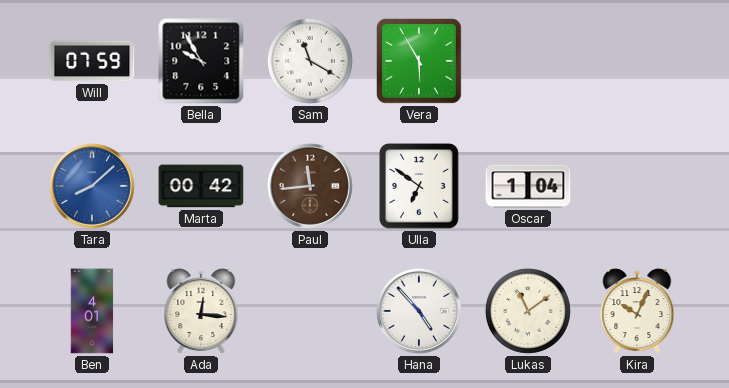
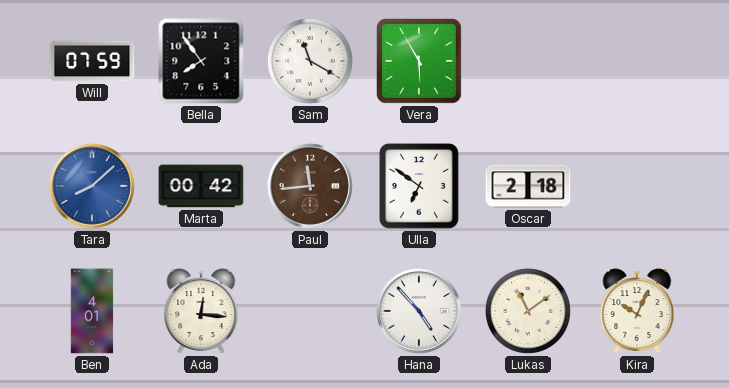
Bella: 9:55 -> 7:54 (201, 61)
Oscar: 1:04 -> 2:18 (528, 186)
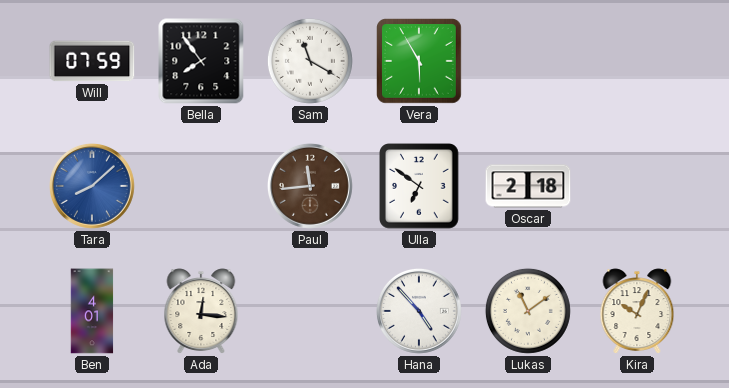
Marta: 00:42 -> none (201, 186)
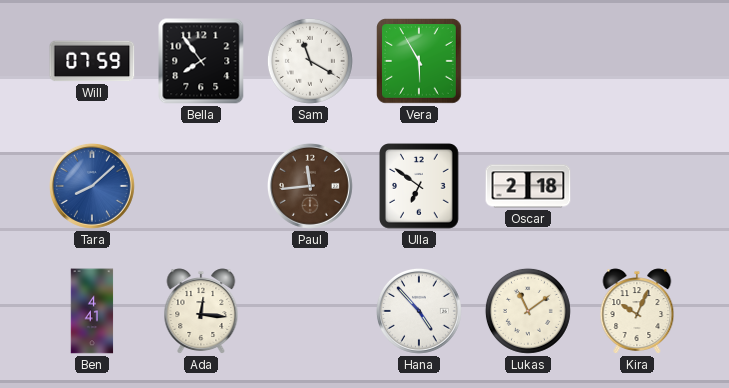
Ben: 4:01 -> 4:41 (92, 311)
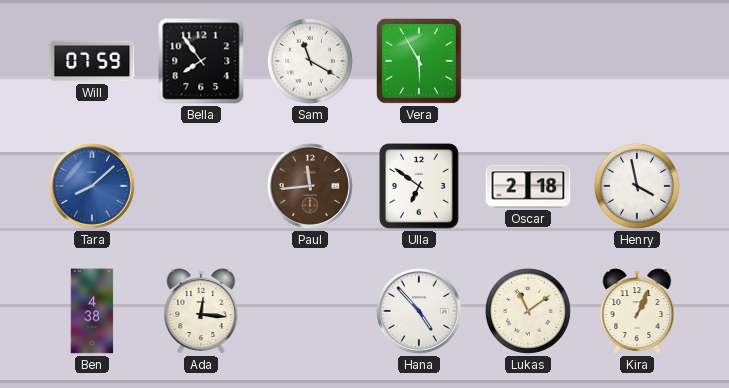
Henry: none -> 3:58 (637, 186)
Ben: 4:41 -> 4:38 (92, 311)
Kira: 10:04 -> 1:04 (637, 311)
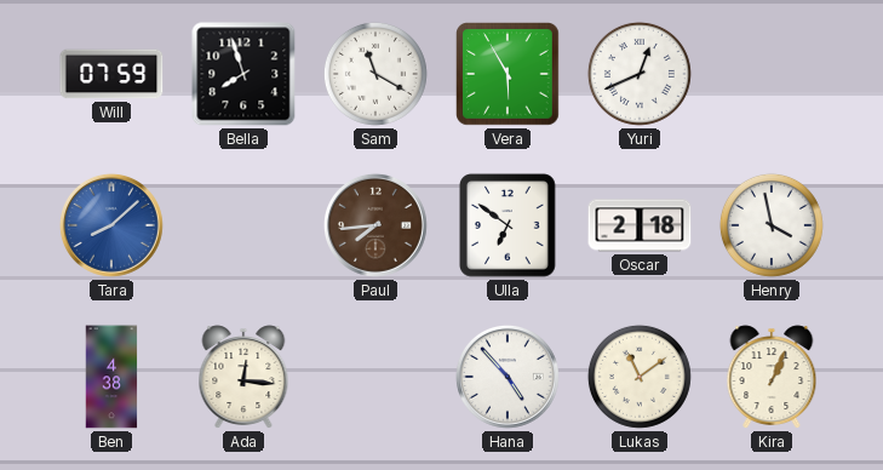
Bella: 7:54 -> 7:57 (243, 74)
Yuri: none -> 12:41 (640, 74)
Paul: 11:44 -> 7:44 (377, 227)
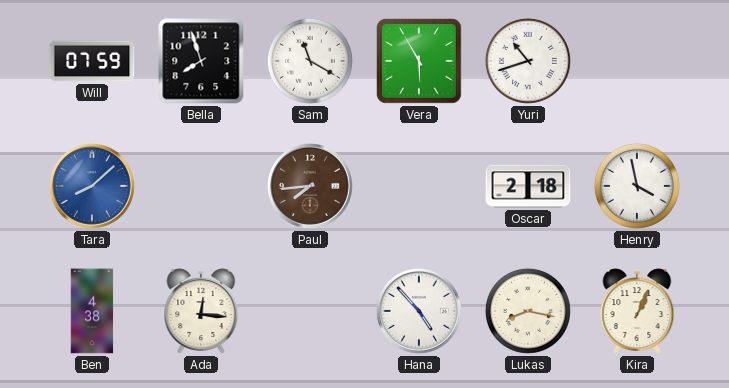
Yuri: 12:41 -> 10:42 (528, 61)
Ulla: 6:51 -> none (509, 225)
Lukas: 11:09 -> 8:17 (528, 311)
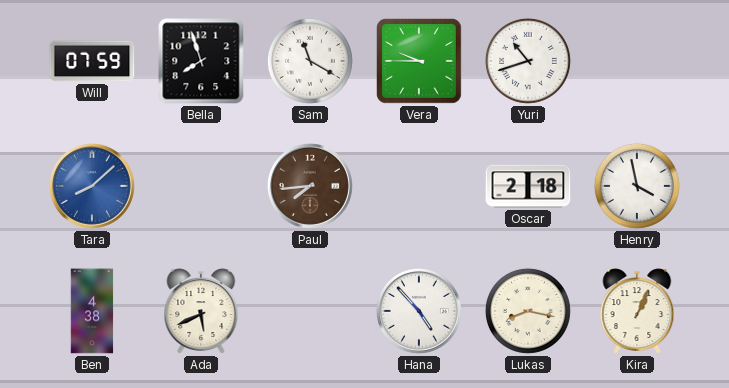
Vera: 5:55 -> 9:45 (420, 62)
Ada: 12:16 -> 5:41 (201, 311)
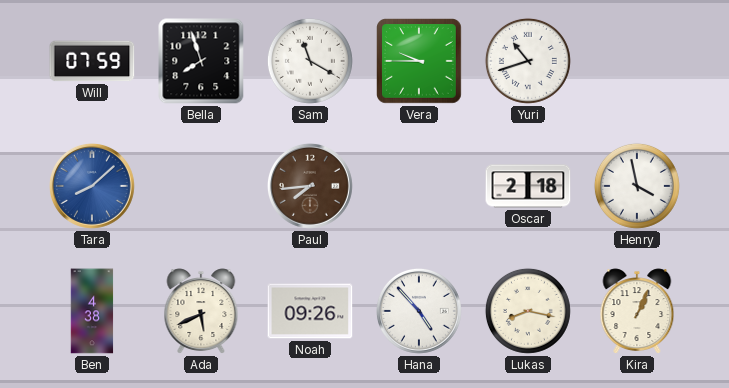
Noah: none -> 09:26 (310, 311)
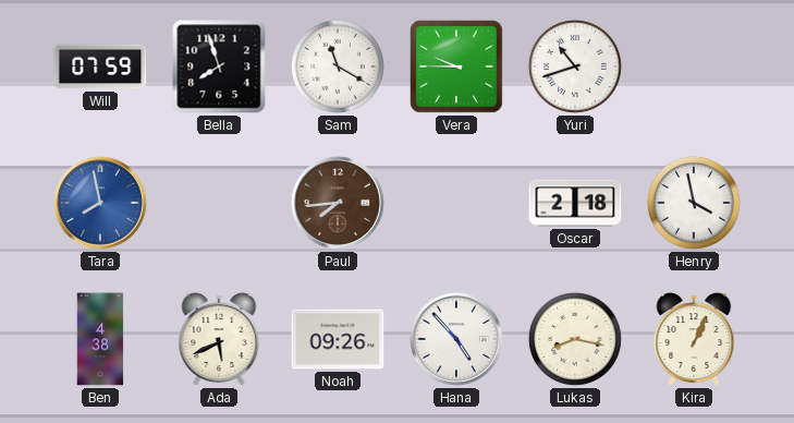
Tara: 8:08 -> 7:58 (101, 204)
